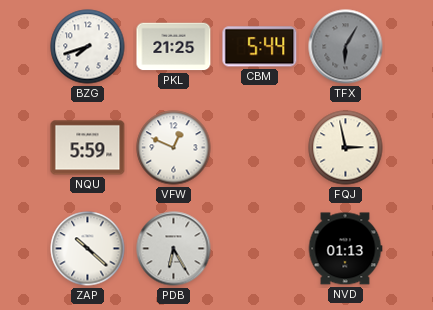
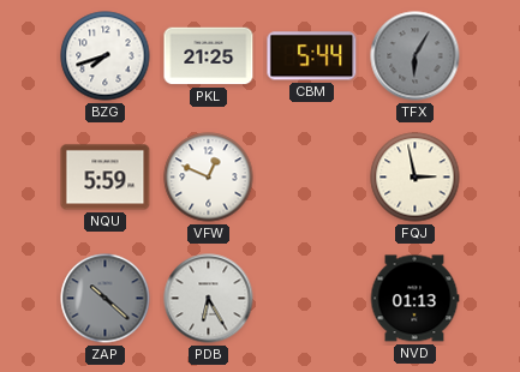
ZAP dial: white -> grey (106, 299)
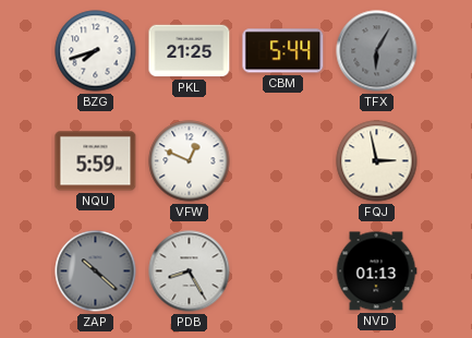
PDB: 6:25 -> 8:25 (190, 271)
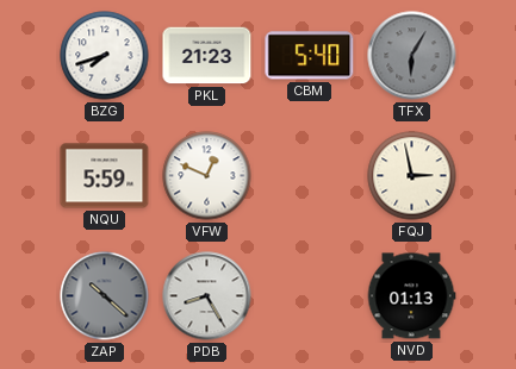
PKL: 21:25 -> 21:23 (207, 56)
CBM: 5:44 -> 5:40 (310, 56)
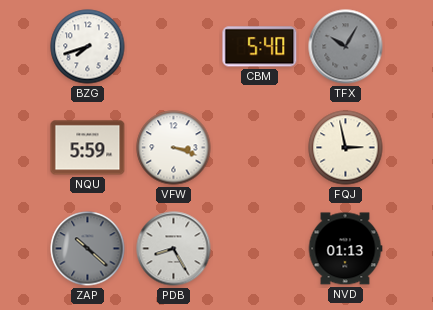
PKL: 21:23 -> none (207, 56)
TFX: 6:05 -> 10:05 (346, 47)
VFW: 12:49 -> 3:18 (174, 148)
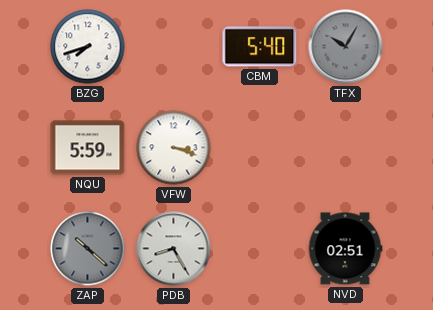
FQJ: 2:58 -> none (346, 148)
NVD: 01:13 -> 02:51 (345, 249)
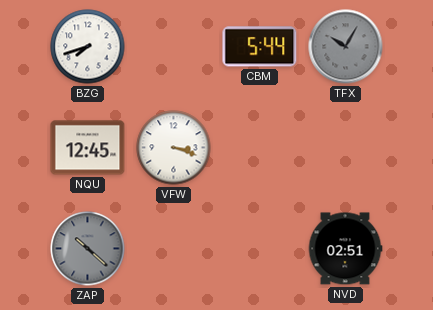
CBM: 5:40 -> 5:44 (260, 47)
NQU: 5:59 -> 12:45 (88, 148)
PDB: 8:25 -> none (174, 249)
